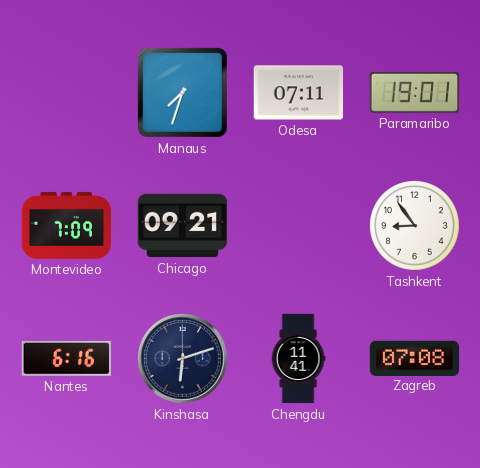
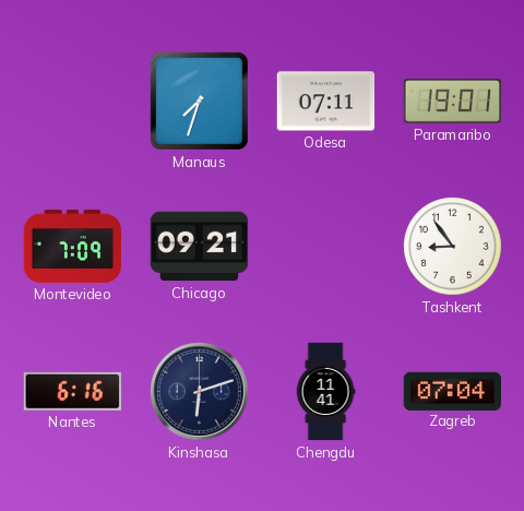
Zagreb: 07:08 -> 07:04 (453, 391)
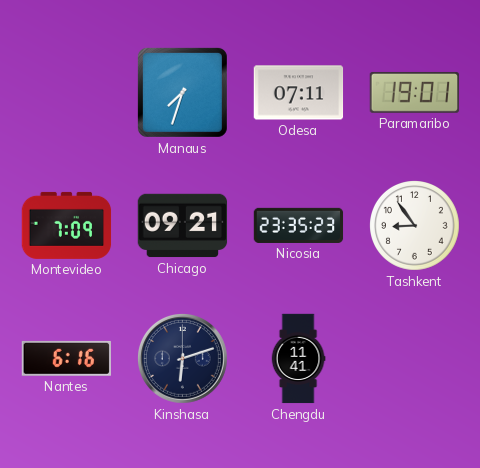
Nicosia: none -> 23:35 (299, 225)
Zagreb: 07:04 -> none (453, 391)
